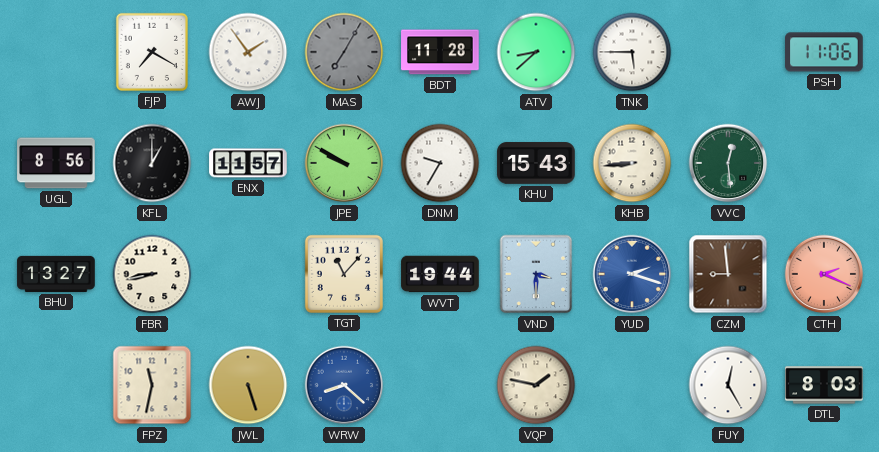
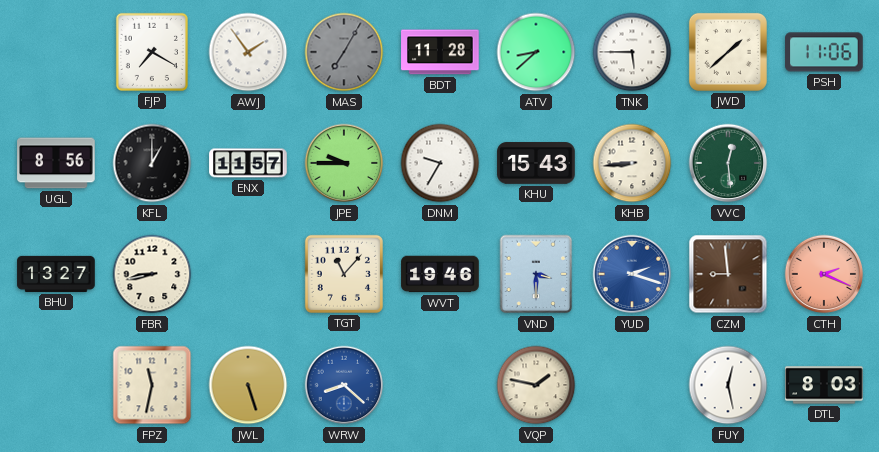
JWD: none -> 1:38 (728, 52)
JPE: 9:50 -> 9:45 (344, 163)
WVT: 19:44 -> 19:46 (440, 274)
FUY: 12:25 -> 12:28 (728, 385)
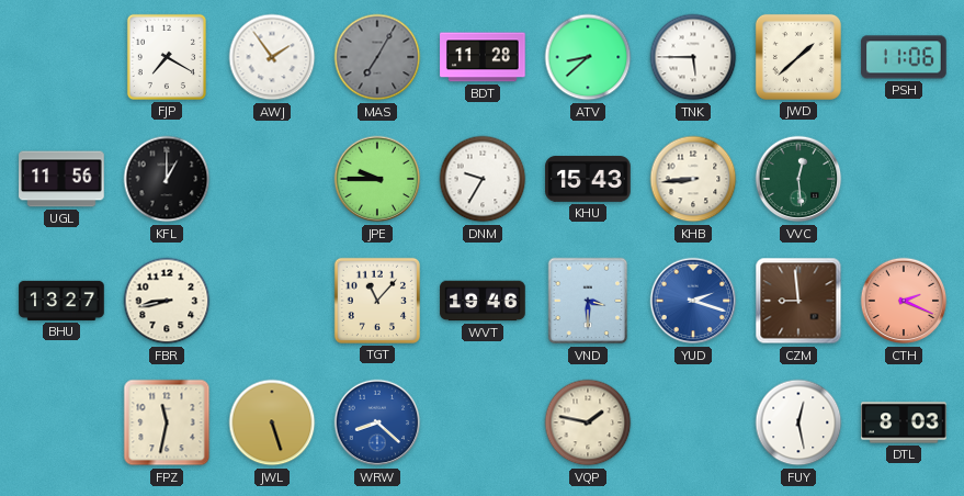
UGL: 8:56 -> 11:56 (61, 179)
ENX: 11:57 -> none (248, 163)
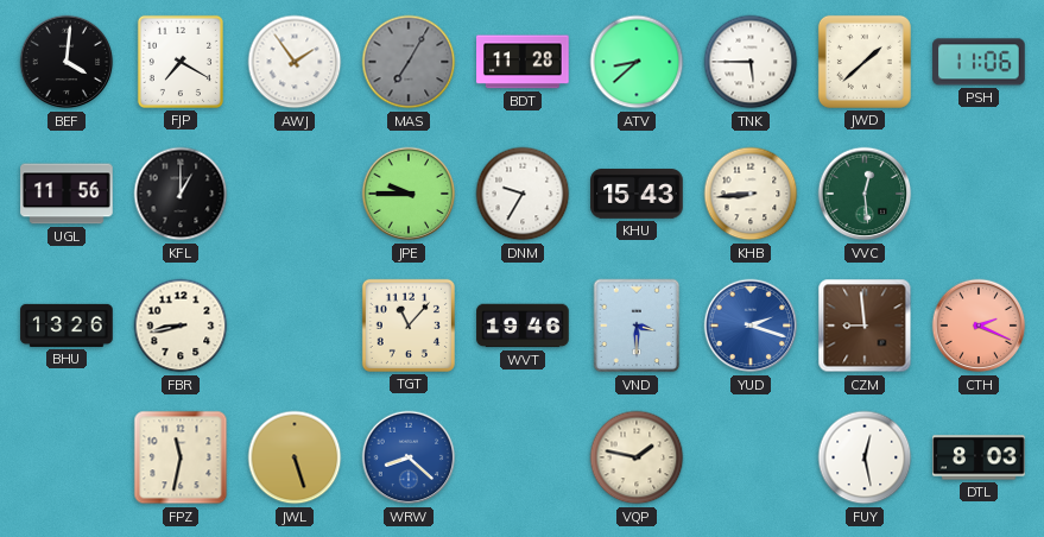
BEF: none -> 4:01 (67, 62)
BHU: 13:27 -> 13:26 (67, 326)
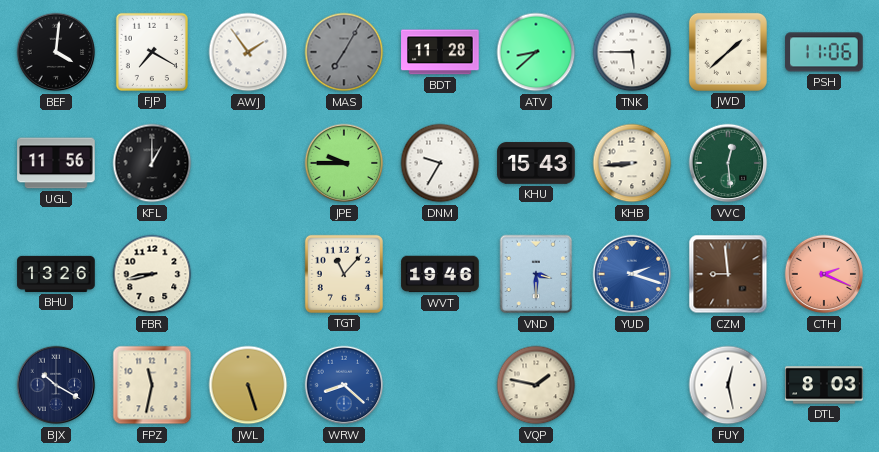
BJX: none -> 10:20 (56, 385)
